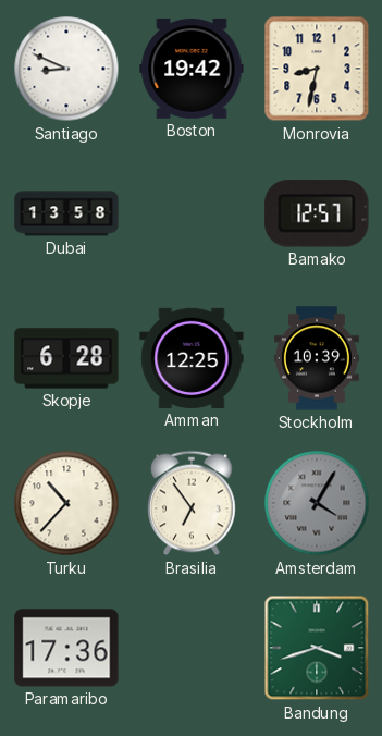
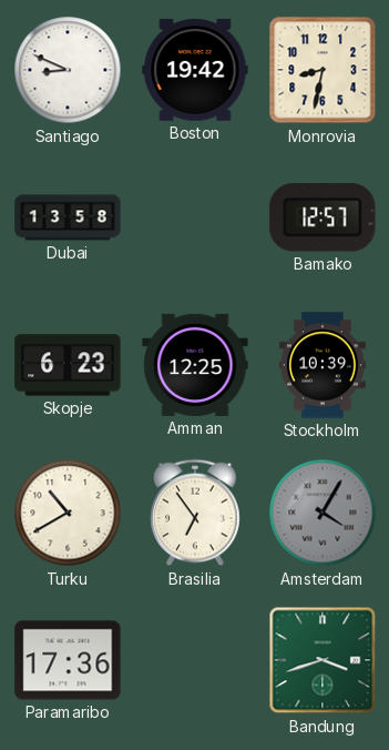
Skopje: 6:28 -> 6:23 (68, 365)
Turku: 10:37 -> 10:40 (68, 513)
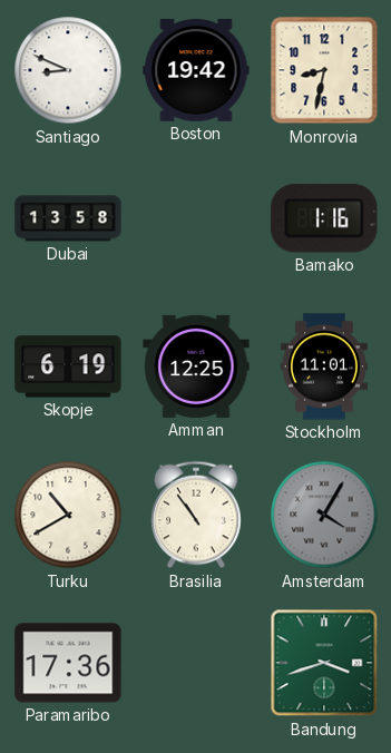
Bamako: 12:57 -> 1:16 (324, 218)
Skopje: 6:23 -> 6:19 (68, 366)
Stockholm: 10:39 -> 11:01 (324, 366)
Brasilia: 6:54 -> 10:54 (196, 515)
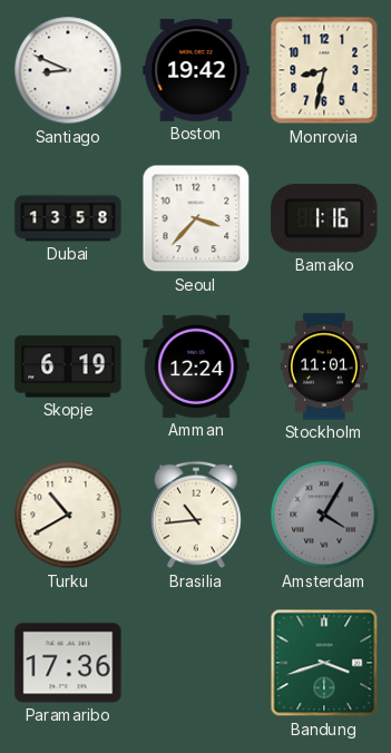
Seoul: none -> 3:37 (196, 218)
Amman: 12:25 -> 12:24 (196, 366)
Brasilia: 10:54 -> 10:44 (196, 515)
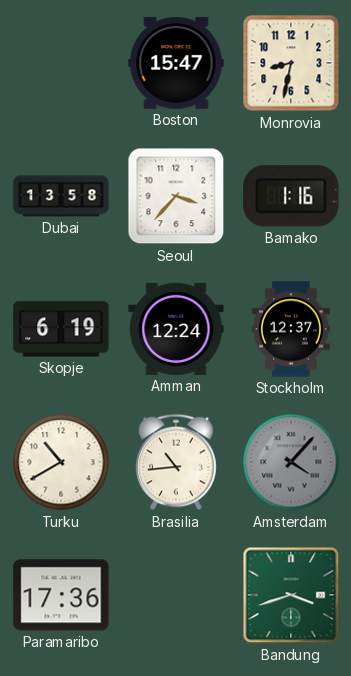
Santiago: 8:49 -> none (68, 70)
Boston: 19:42 -> 15:47 (176, 63)
Stockholm: 11:01 -> 12:37 (291, 329)
Amsterdam: 4:05 -> 4:07 (291, 462)
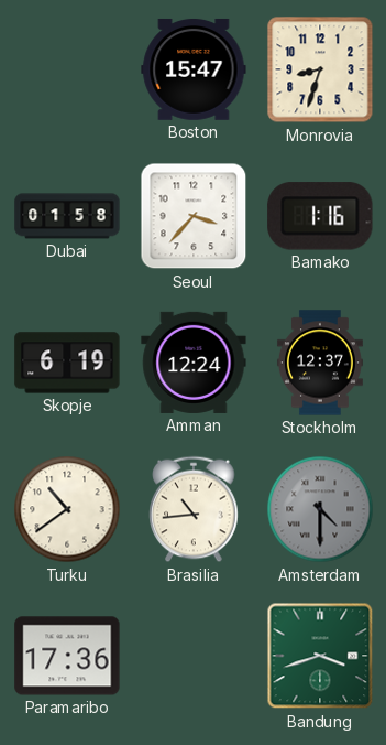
Monrovia: 8:32 -> 8:33 (320, 69)
Dubai: 13:58 -> 01:58 (67, 216)
Turku: 10:40 -> 10:39 (67, 509)
Amsterdam: 4:07 -> 4:30 (320, 509)
